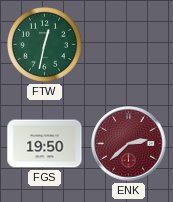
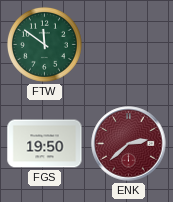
FTW: 12:32 -> 11:51 (44, 44)
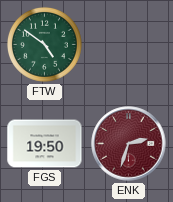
FTW: 11:51 -> 4:51 (44, 44)
ENK: 2:38 -> 2:33 (129, 144)
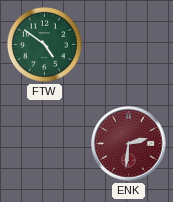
FGS: 19:50 -> none (45, 144)
ENK: 2:33 -> 2:31 (129, 144)
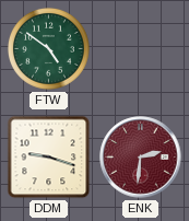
DDM: none -> 9:18 (49, 158)
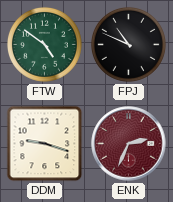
FPJ: none -> 10:49 (128, 44)
ENK: 2:31 -> 2:34 (129, 144)
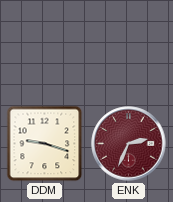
FTW: 4:51 -> none (44, 44)
FPJ: 10:49 -> none (128, 44)
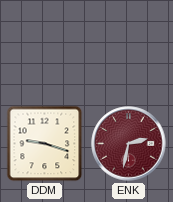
ENK: 2:34 -> 2:32 (129, 144)
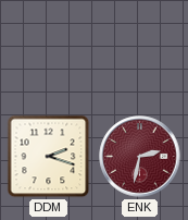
DDM: 9:18 -> 2:18 (49, 157)
